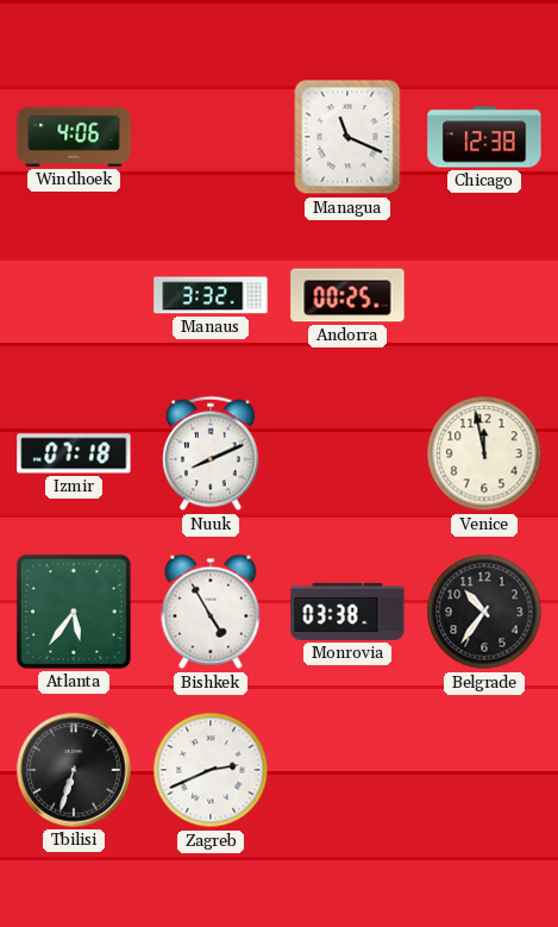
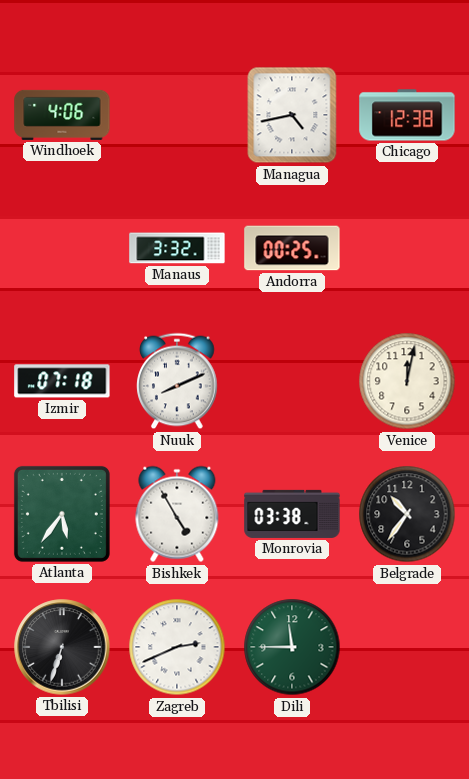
Managua: 11:19 -> 4:43 (292, 115)
Venice: 11:58 -> 12:02 (407, 381)
Dili: none -> 11:45 (292, 647)
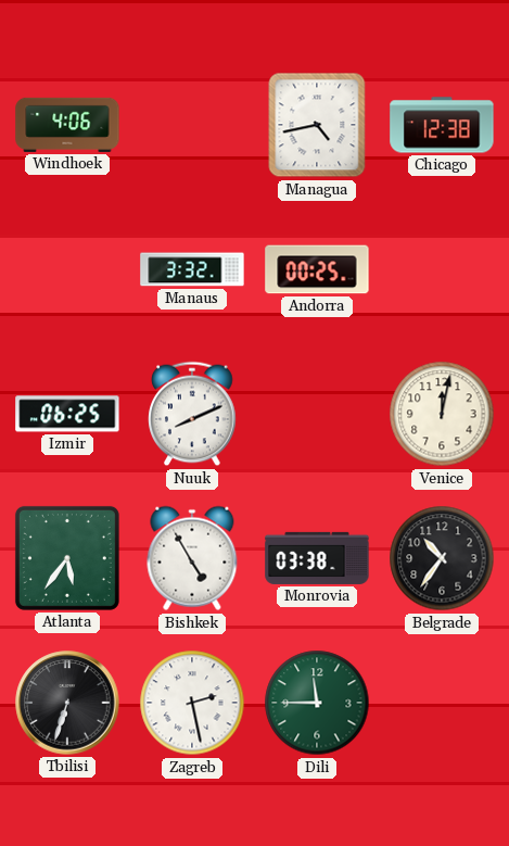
Izmir: 07:18 -> 06:25 (67, 414)
Zagreb: 2:41 -> 2:28 (192, 703)
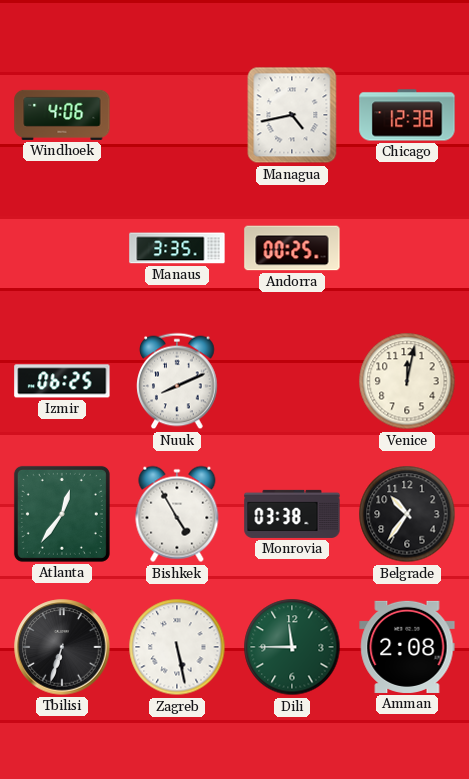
Manaus: 3:32 -> 3:35 (177, 248)
Atlanta: 5:36 -> 12:36 (62, 514)
Zagreb: 2:28 -> 5:28 (177, 647)
Amman: none -> 2:08 (407, 647)
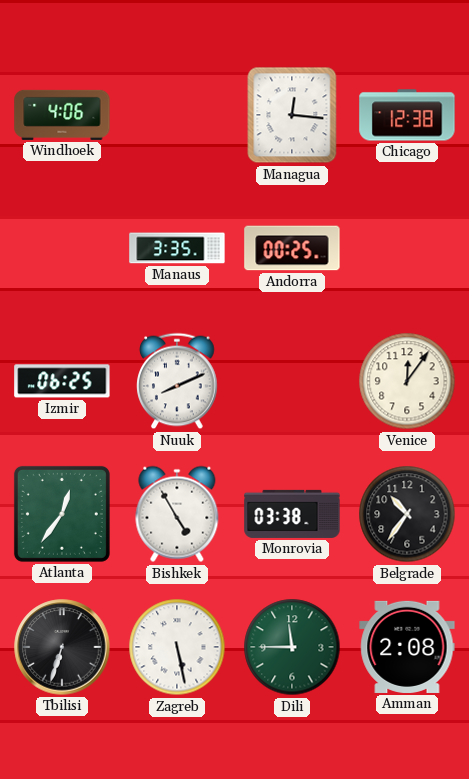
Managua: 4:43 -> 12:16 (292, 115)
Venice: 12:02 -> 12:06 (407, 381)
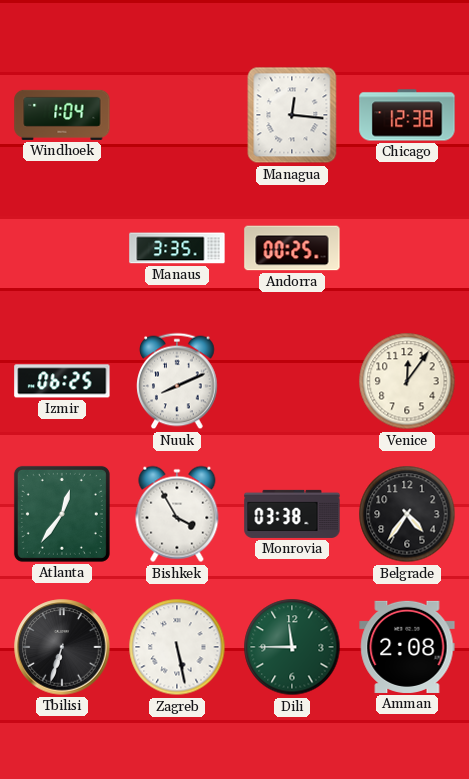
Windhoek: 4:06 -> 1:04 (62, 115)
Bishkek: 4:55 -> 3:55 (177, 514)
Belgrade: 10:36 -> 4:36 (407, 514)
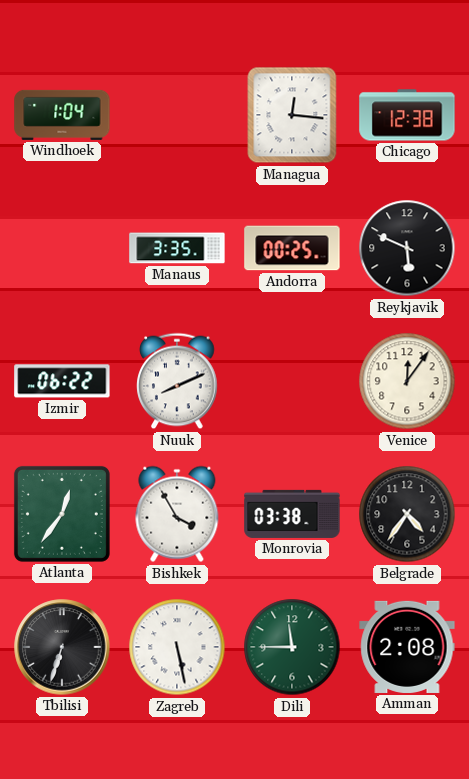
Reykjavik: none -> 5:49 (407, 248)
Izmir: 06:25 -> 06:22 (62, 381)
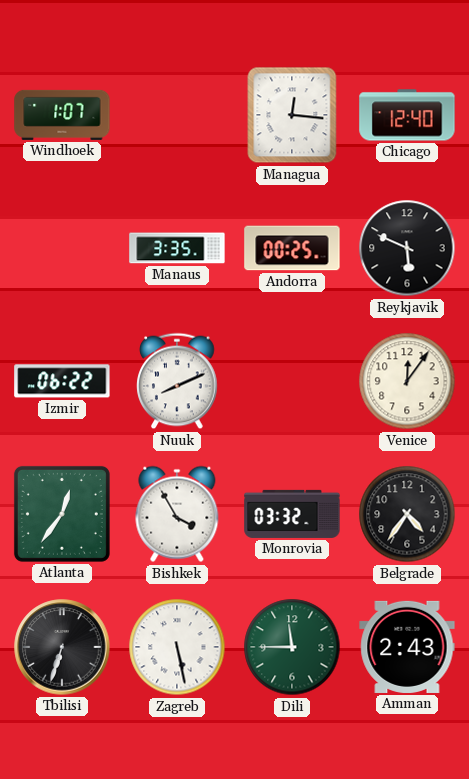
Windhoek: 1:04 -> 1:07 (62, 115)
Chicago: 12:38 -> 12:40 (407, 115)
Monrovia: 03:38 -> 03:32 (292, 514)
Amman: 2:08 -> 2:43 (407, 647)
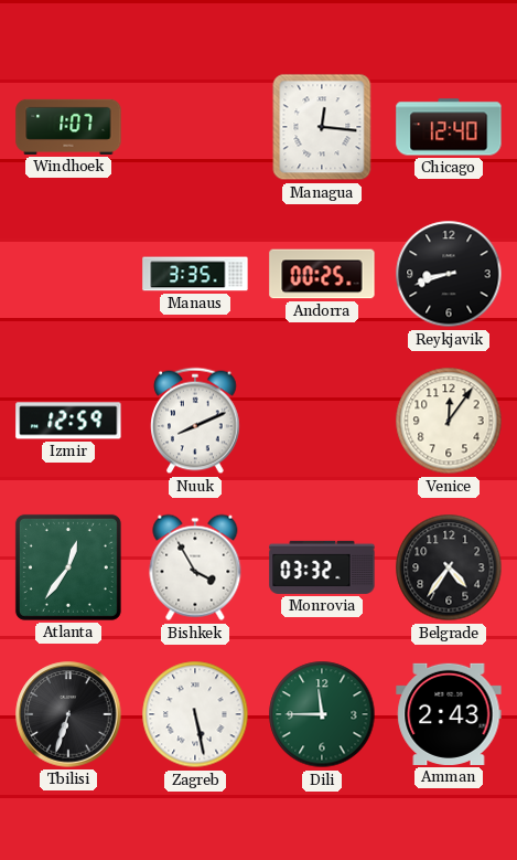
Reykjavik: 5:49 -> 8:42 (449, 274)
Izmir: 06:22 -> 12:59 (68, 421)
